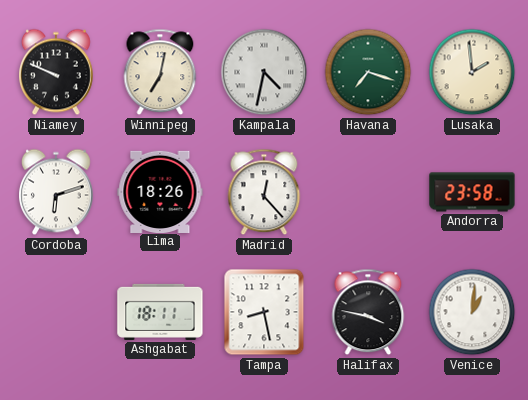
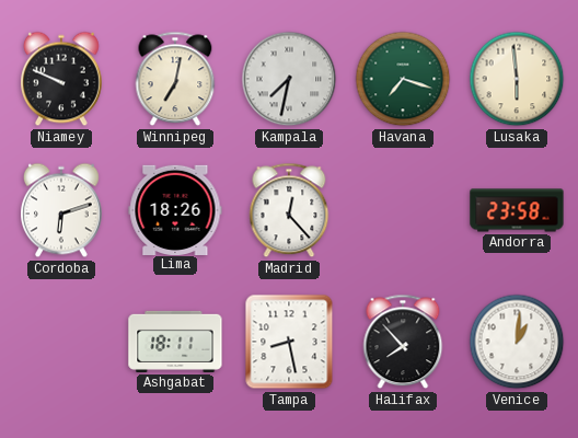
Kampala: 4:32 -> 7:32 (289, 79)
Lusaka: 1:59 -> 5:59 (517, 79)
Halifax: 3:47 -> 7:53 (403, 342)
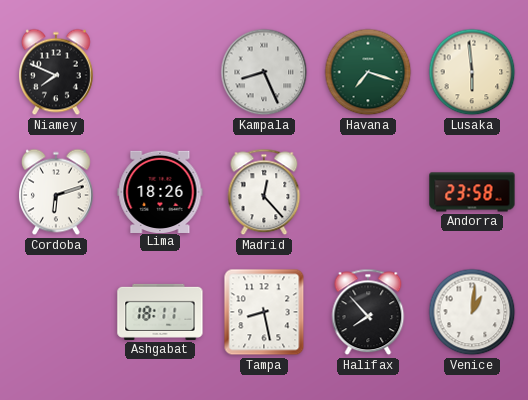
Niamey: 9:49 -> 7:49 (57, 72)
Winnipeg: 7:02 -> none (175, 79)
Kampala: 7:32 -> 8:26 (264, 72)
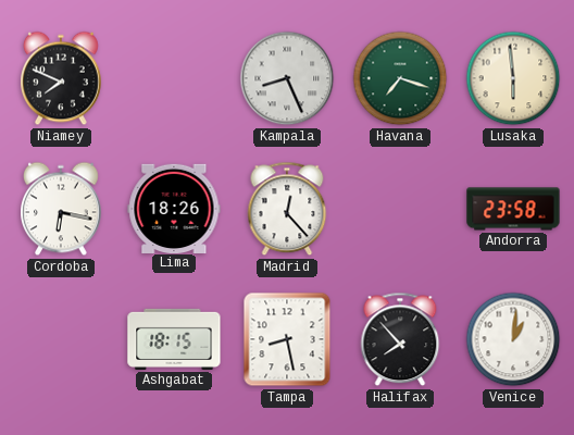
Cordoba: 6:12 -> 6:17 (62, 209)
Ashgabat: 18:11 -> 18:15 (174, 339)
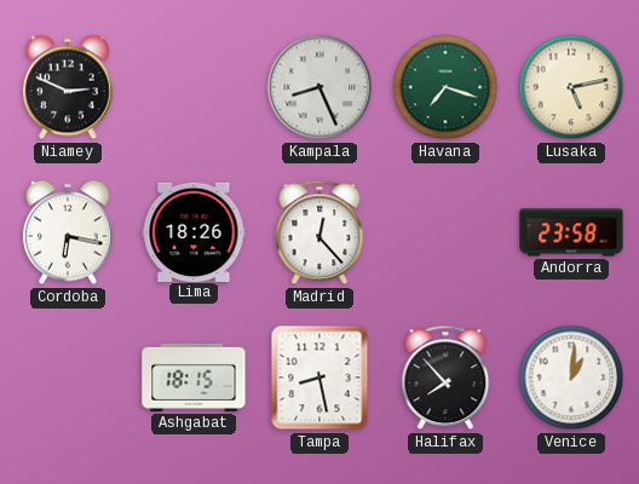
Niamey: 7:49 -> 2:49 (69, 87)
Lusaka: 5:59 -> 5:13 (571, 87)
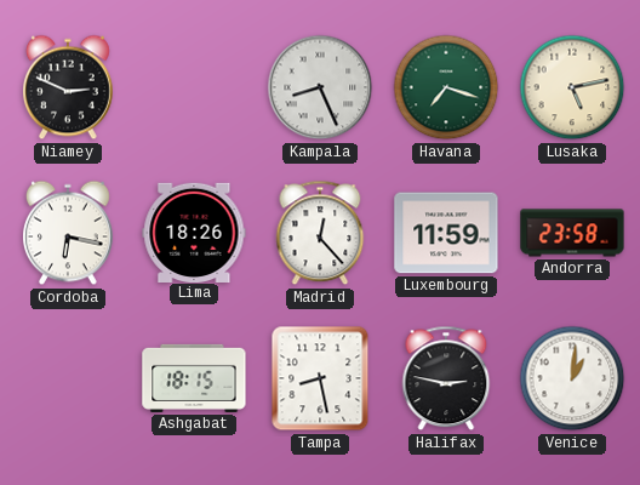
Luxembourg: none -> 11:59 (446, 233)
Halifax: 7:53 -> 2:47 (446, 378)
